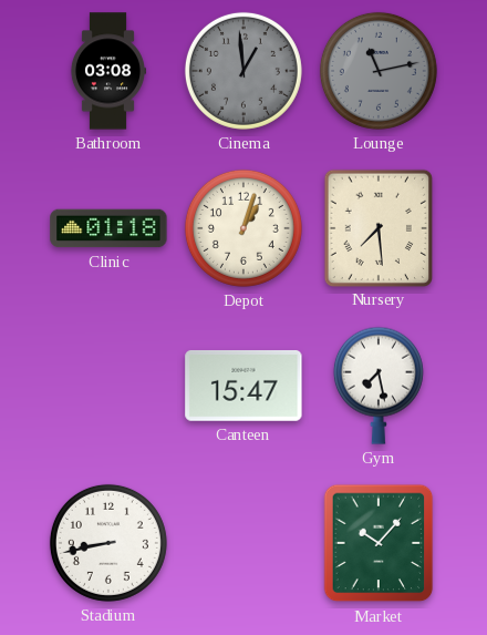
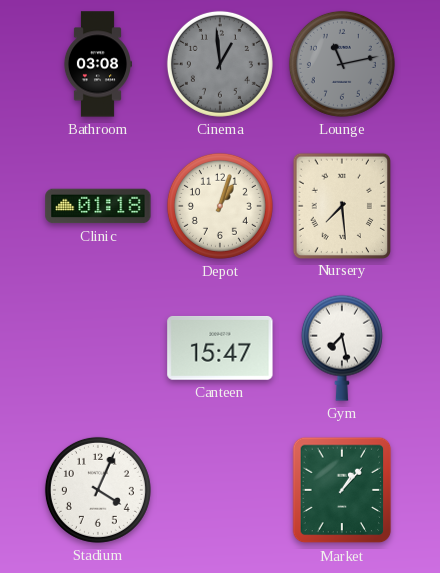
Stadium: 8:43 -> 4:04 (98, 490)
Market: 10:07 -> 1:07 (342, 490)
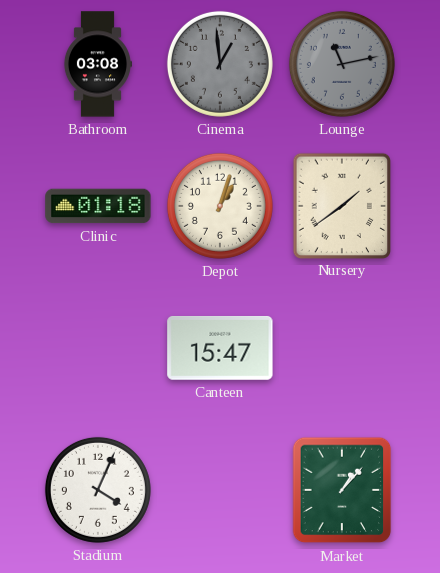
Nursery: 7:29 -> 1:39 (341, 205)
Gym: 7:28 -> none (342, 348)
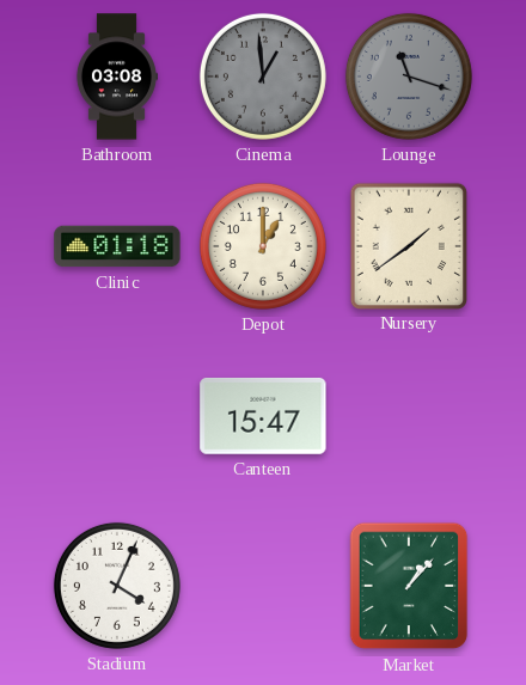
Lounge: 11:13 -> 11:18 (409, 77)
Depot: 1:03 -> 1:00 (263, 246)
